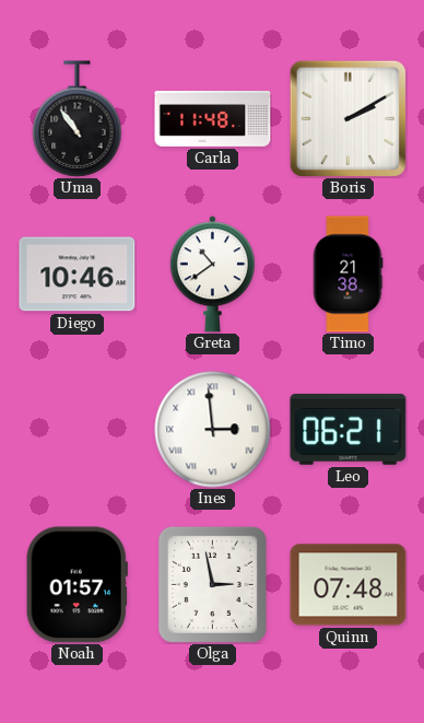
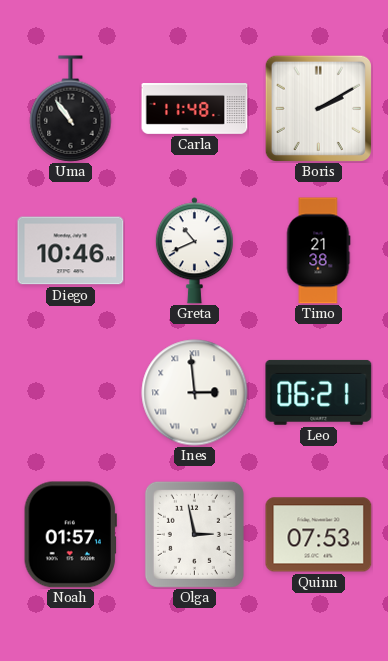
Greta: 10:39 -> 10:41 (194, 251)
Quinn: 07:48 -> 07:53 (319, 535)
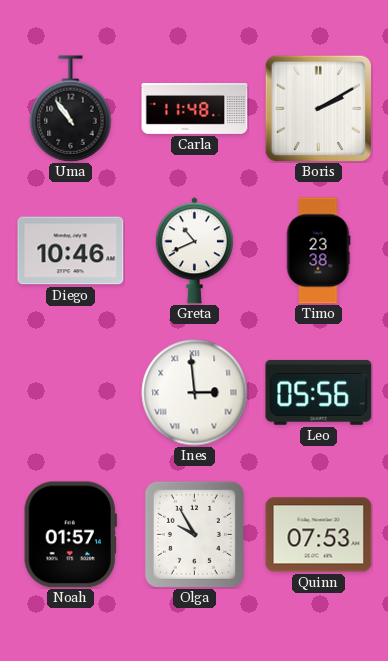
Timo: 21:38 -> 23:38 (318, 251)
Leo: 06:21 -> 05:56 (319, 392)
Olga: 2:58 -> 9:55 (194, 534)
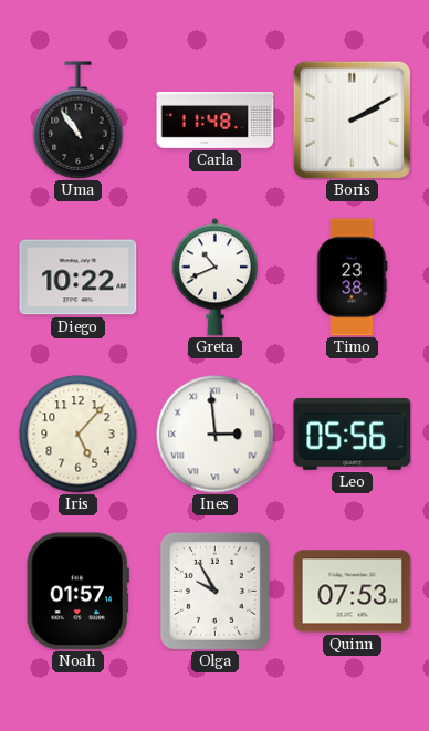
Diego: 10:46 -> 10:22 (79, 278)
Iris: none -> 5:07 (79, 435)
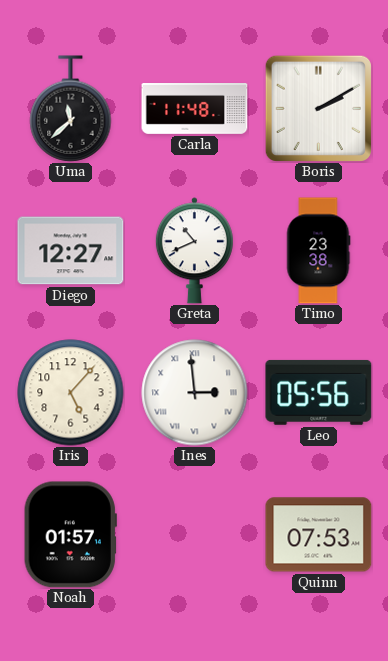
Uma: 10:54 -> 11:38 (71, 109)
Diego: 10:22 -> 12:27 (71, 251)
Olga: 9:55 -> none (214, 591)
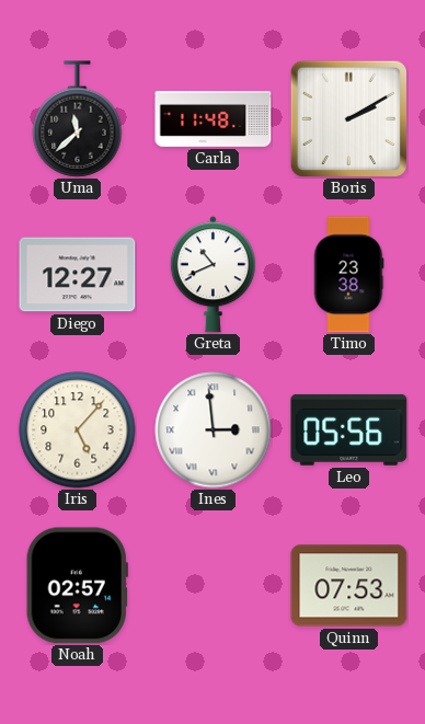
Noah: 01:57 -> 02:57 (77, 586)
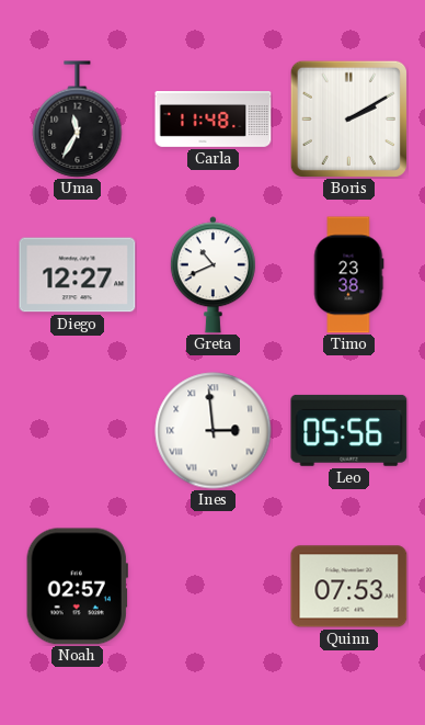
Uma: 11:38 -> 11:35 (78, 120)
Iris: 5:07 -> none (78, 430)
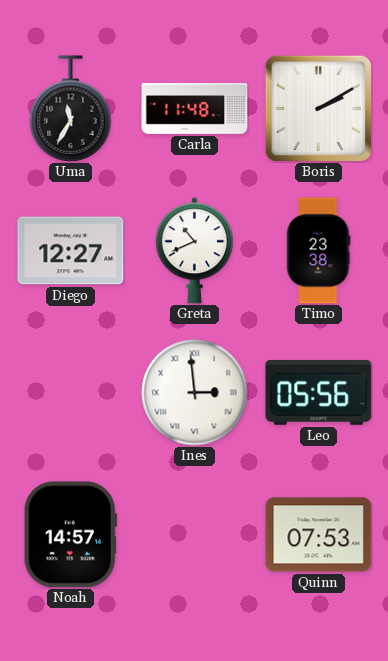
Noah: 02:57 -> 14:57 (70, 535)
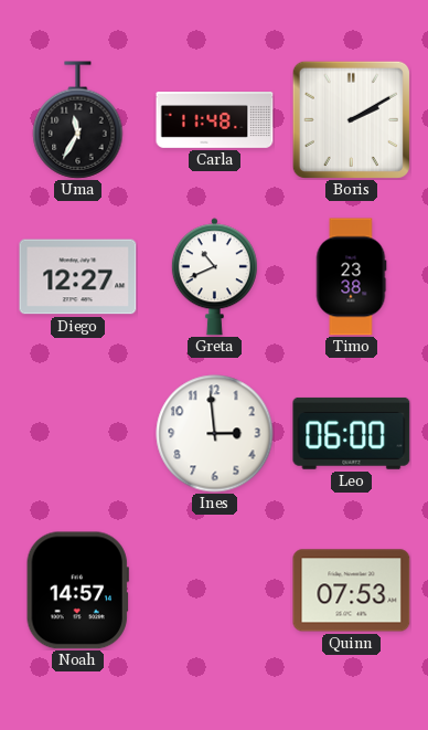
Ines numerals: Roman -> Arabic (215, 434)
Leo: 05:56 -> 06:00 (352, 433)
